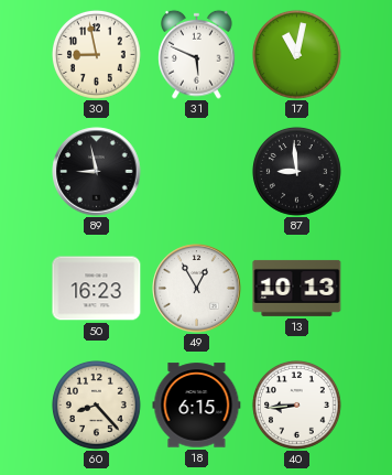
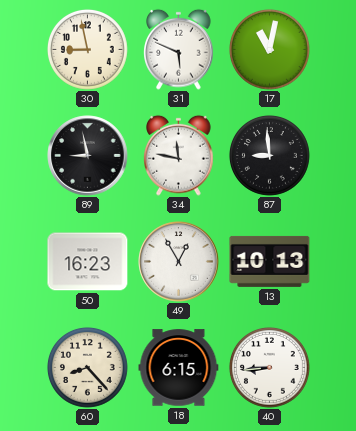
34: none -> 11:47 (179, 155)
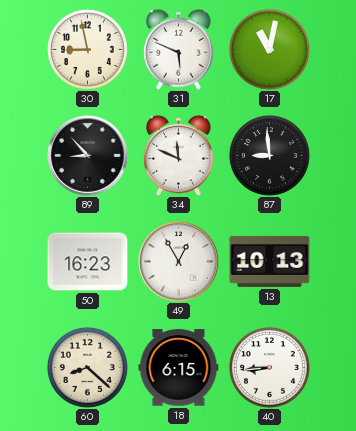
89: 8:58 -> 8:53 (88, 156)
34: 11:47 -> 11:49 (179, 155)
60: 8:23 -> 8:22 (87, 367)
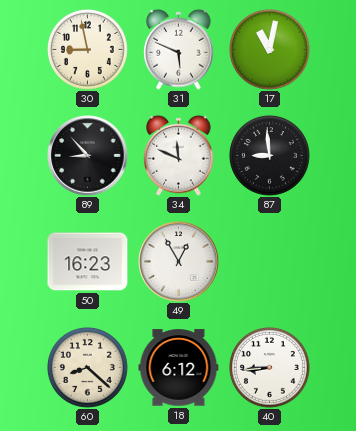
13: 10:13 -> none (270, 261)
18: 6:15 -> 6:12 (179, 368)
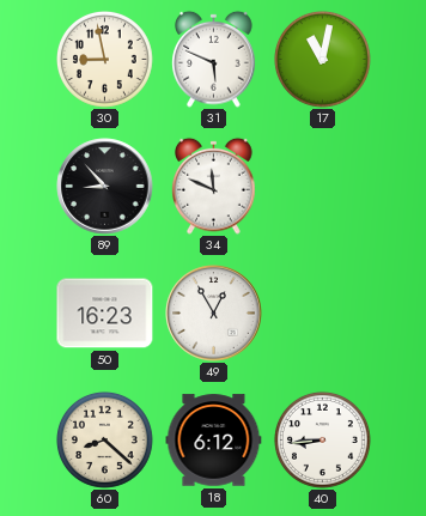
87: 8:59 -> none (269, 155)
